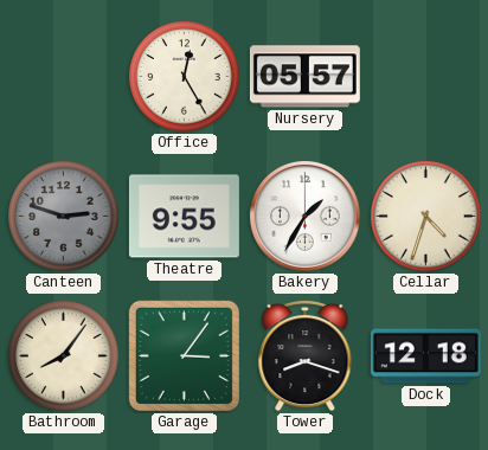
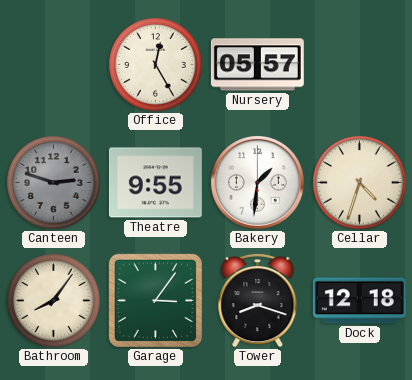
Bakery: 1:35 -> 1:31 (258, 183)
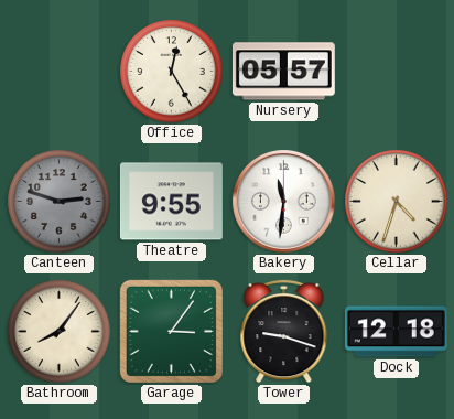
Bakery: 1:31 -> 11:31 (284, 202)
Tower: 8:18 -> 9:18 (284, 331)
